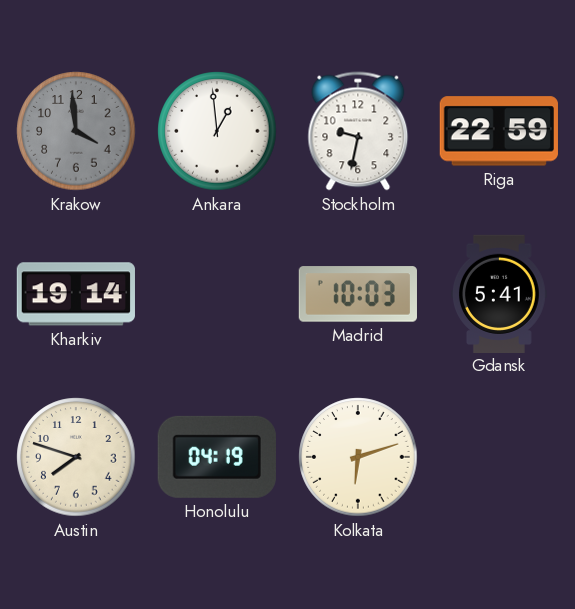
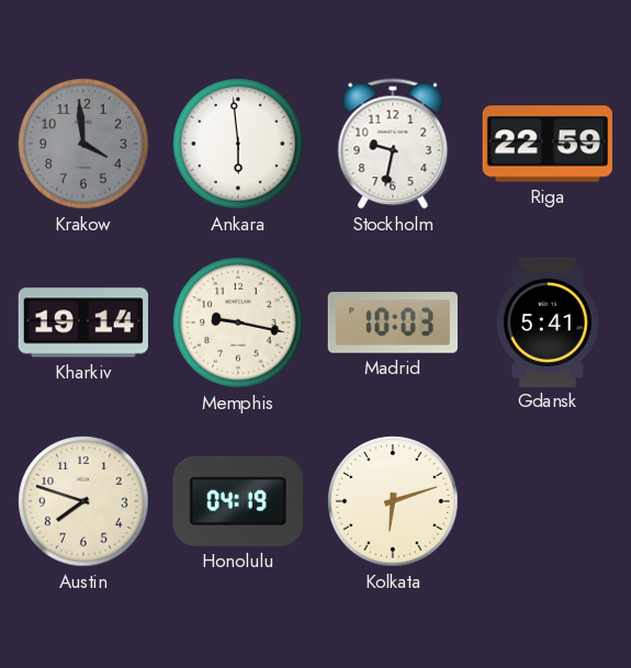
Ankara: 12:59 -> 5:59 (238, 144)
Memphis: none -> 9:17 (238, 322)
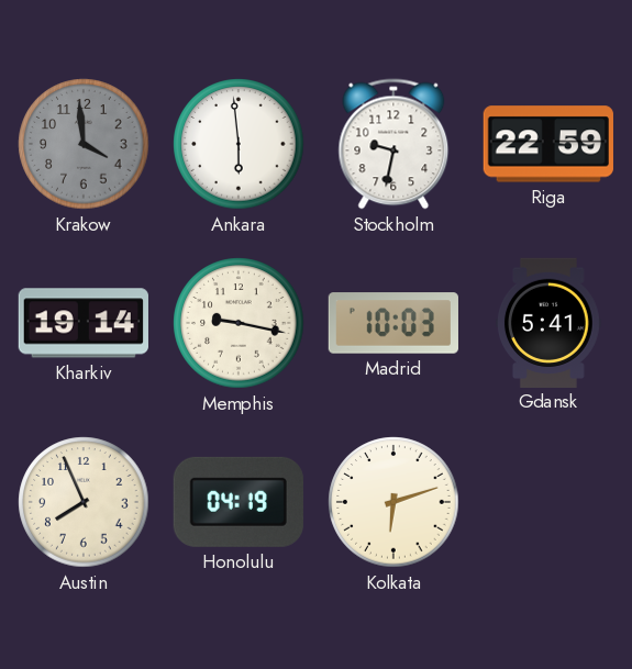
Austin: 7:48 -> 7:56 (84, 502)
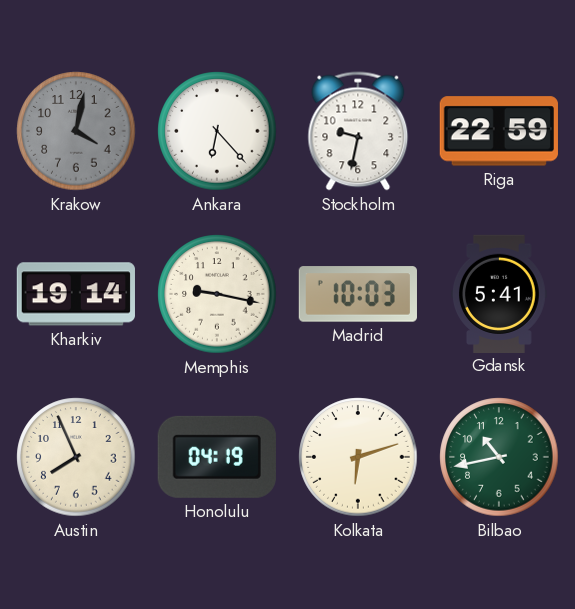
Krakow: 3:59 -> 4:02 (76, 131)
Ankara: 5:59 -> 6:23 (217, 131)
Bilbao: none -> 10:43 (499, 457)
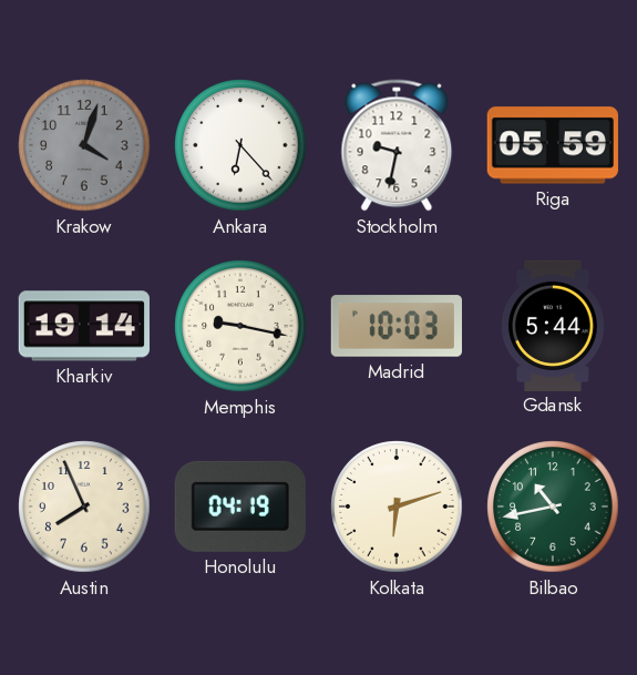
Krakow: 4:02 -> 4:03 (84, 145)
Riga: 22:59 -> 05:59 (553, 145)
Gdansk: 5:41 -> 5:44 (554, 325)
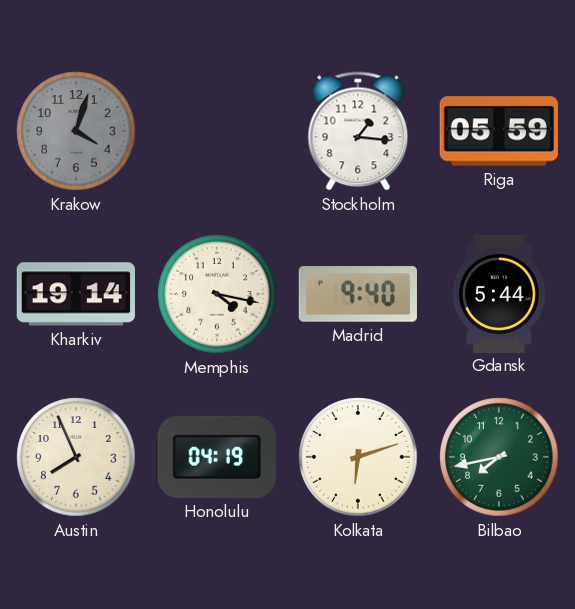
Ankara: 6:23 -> none (240, 145)
Stockholm: 9:32 -> 1:16 (358, 131)
Memphis: 9:17 -> 4:17 (217, 294)
Madrid: 10:03 -> 9:40 (358, 294)
Bilbao: 10:43 -> 7:43 (499, 457)
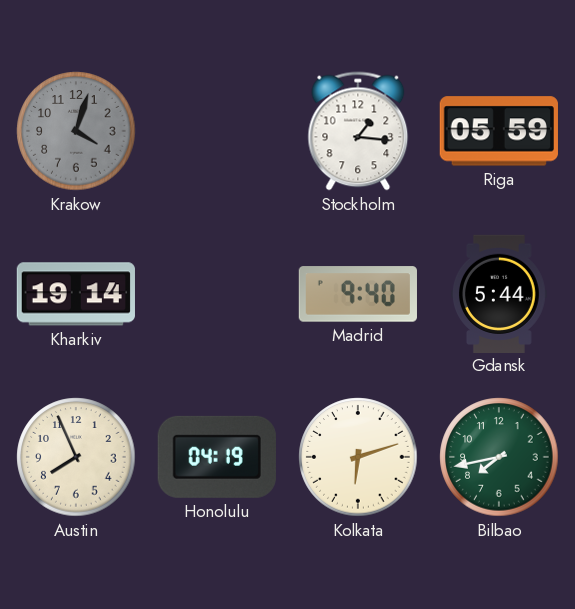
Memphis: 4:17 -> none (217, 294)
